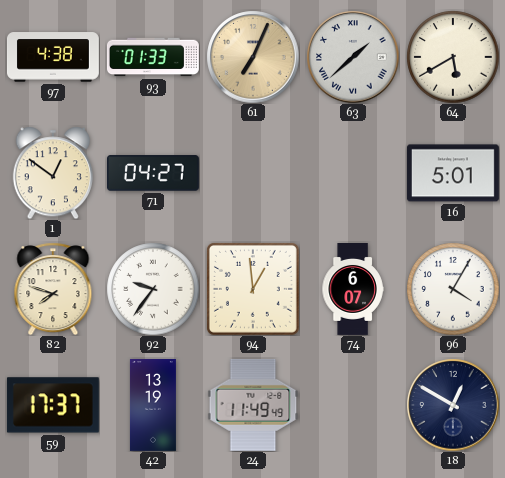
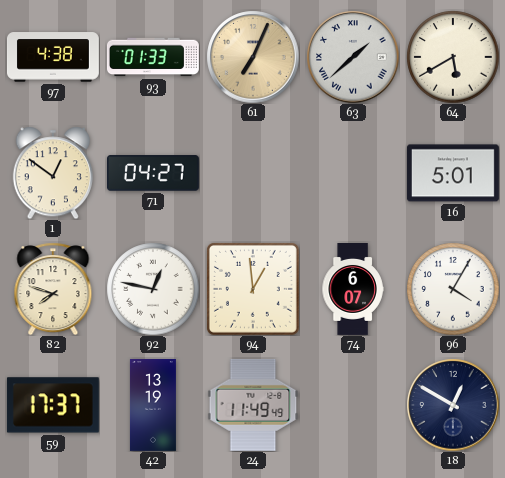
92: 9:36 -> 12:47 (153, 289)
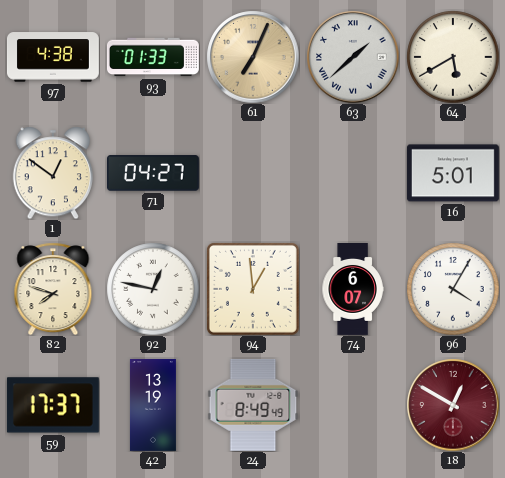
24: 11:49 -> 8:49 (253, 405)
18 dial: navy -> burgundy (453, 405)
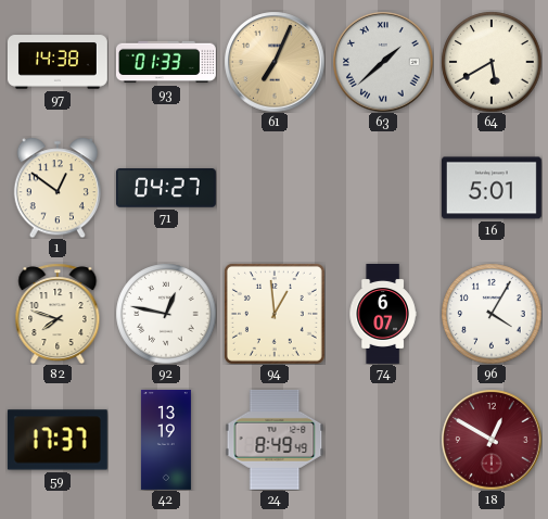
97: 4:38 -> 14:38 (58, 62)
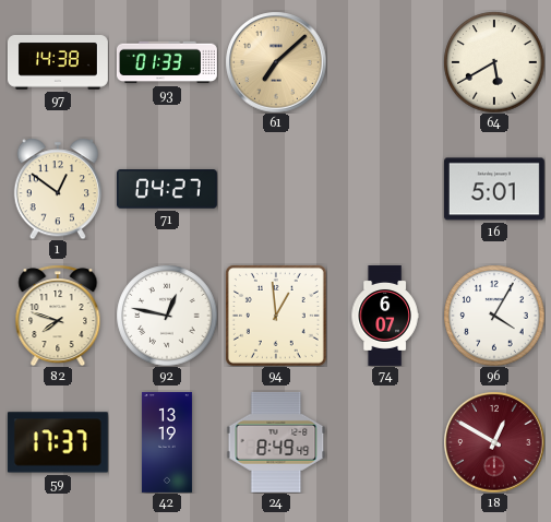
61: 7:04 -> 7:08 (276, 62)
63: 1:38 -> none (383, 62)
